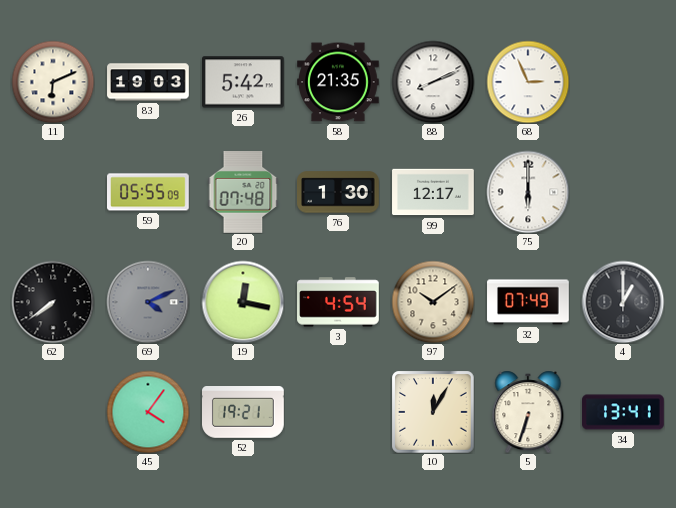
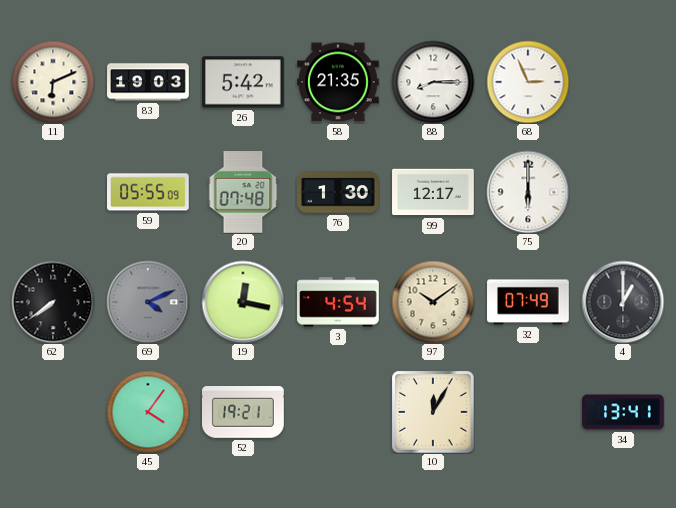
88: 8:11 -> 8:15 (433, 82)
5: 6:33 -> none (528, 412)
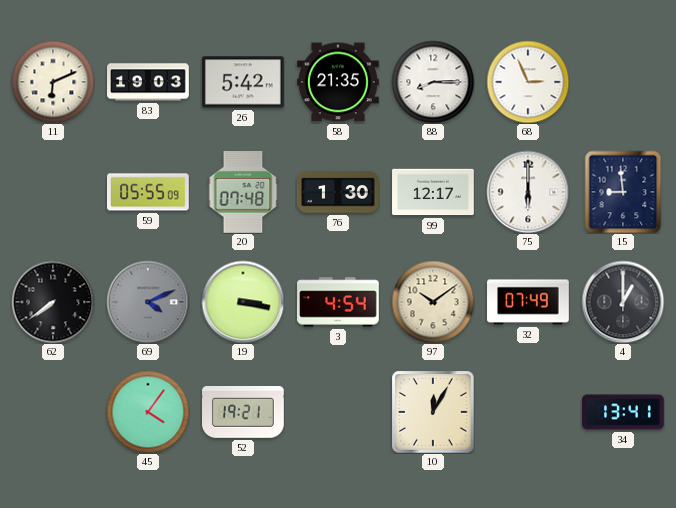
15: none -> 8:59 (623, 192)
19: 12:17 -> 3:17 (243, 302)
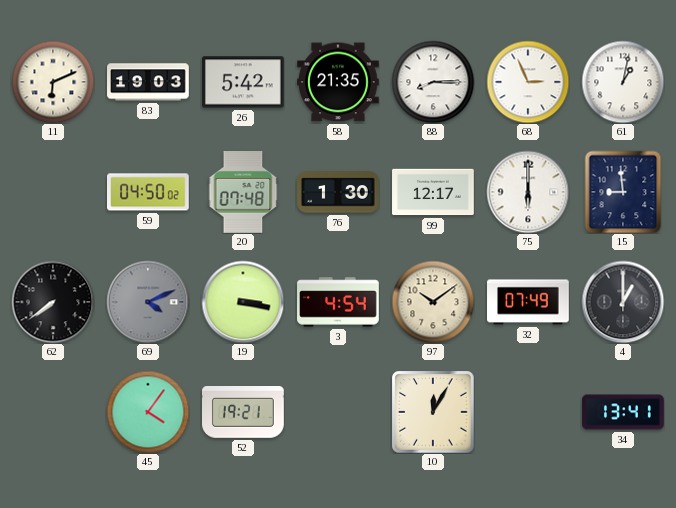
61: none -> 1:02 (623, 82)
59: 05:55 -> 04:50 (149, 192)
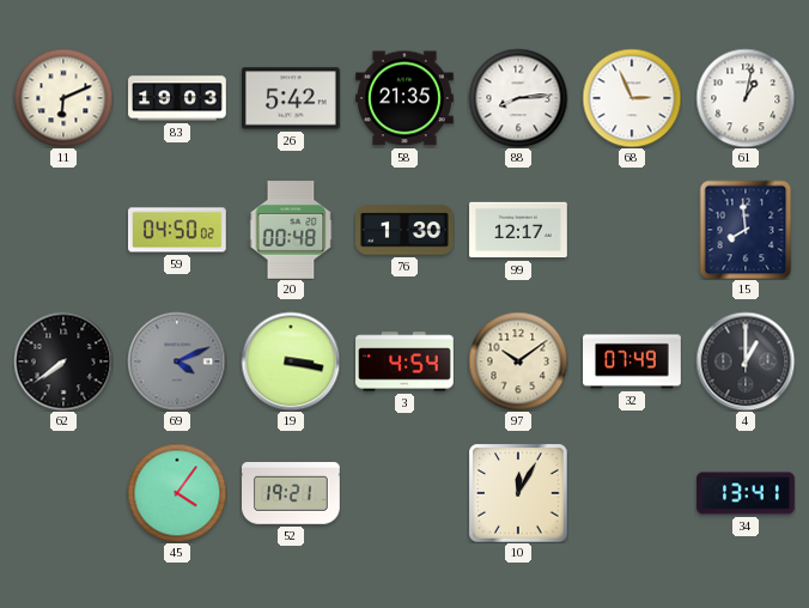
88: 8:15 -> 8:14 (518, 98)
20: 07:48 -> 00:48 (291, 231)
75: 6:00 -> none (528, 192)
15: 8:59 -> 7:59 (746, 230)
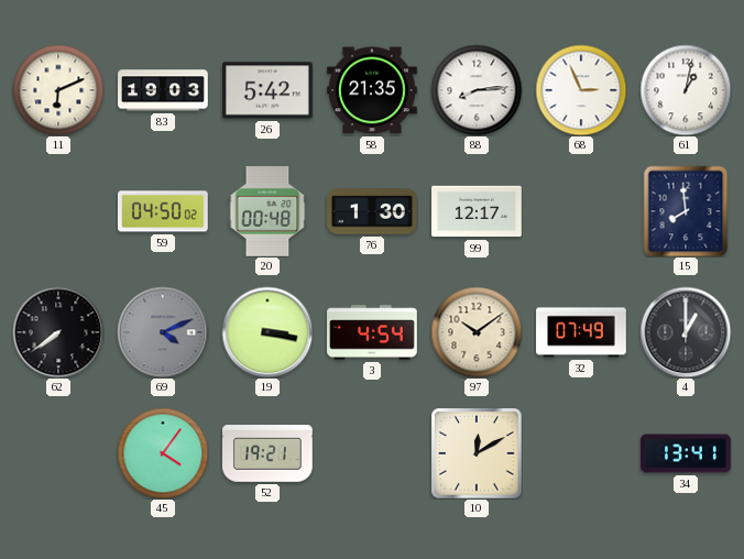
10: 12:05 -> 12:10 (477, 453)
